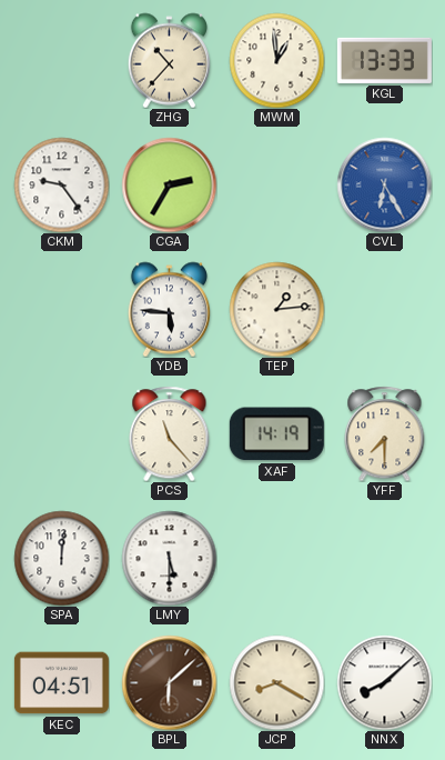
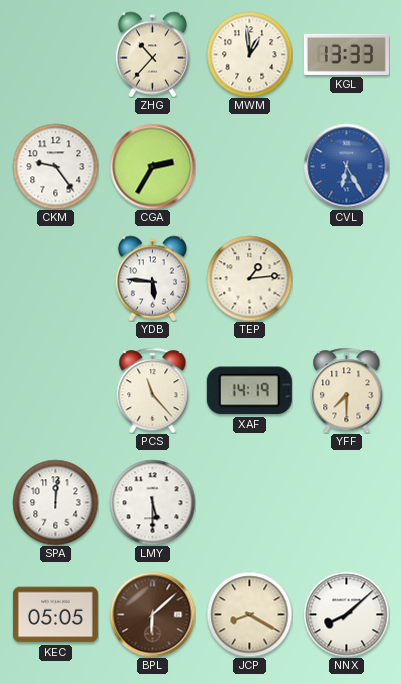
KEC: 04:51 -> 05:05 (55, 615)
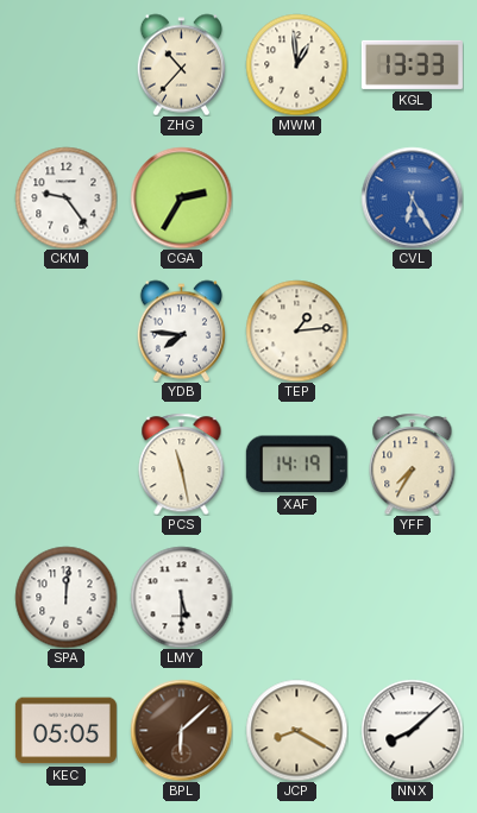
YDB: 5:46 -> 7:46 (181, 330)
PCS: 11:23 -> 11:28 (182, 464)
YFF: 7:30 -> 7:35 (413, 464)
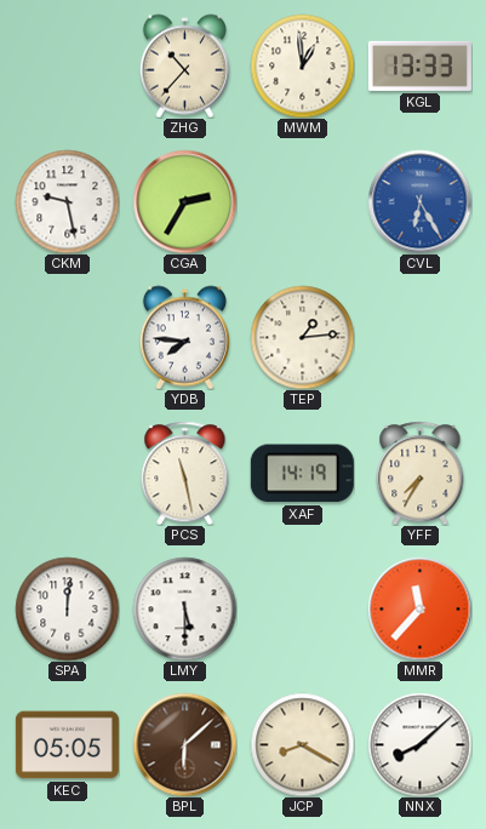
CKM: 9:24 -> 9:28 (67, 201)
MMR: none -> 11:37 (419, 608)
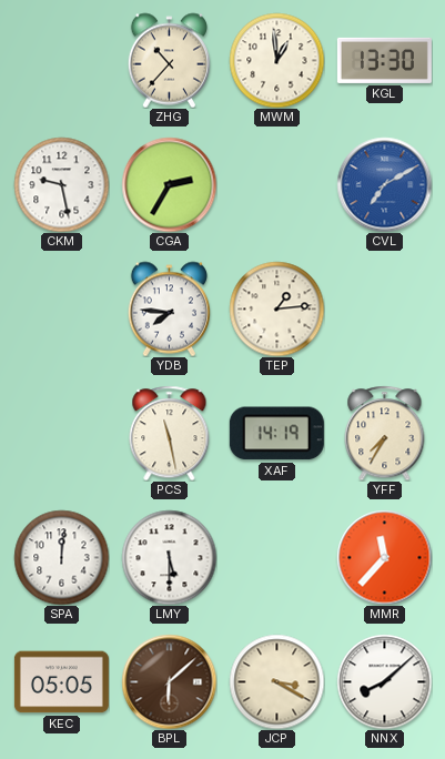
KGL: 13:33 -> 13:30 (384, 60)
CVL: 6:25 -> 7:10 (384, 184)
JCP: 8:20 -> 3:20 (276, 681)
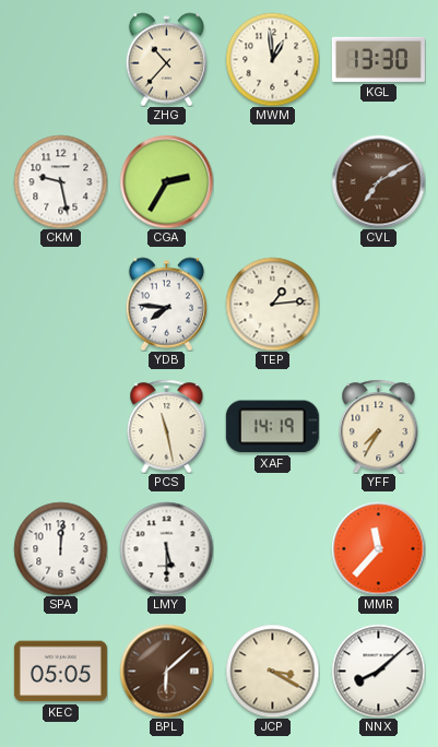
CVL dial: blue -> brown (378, 181)
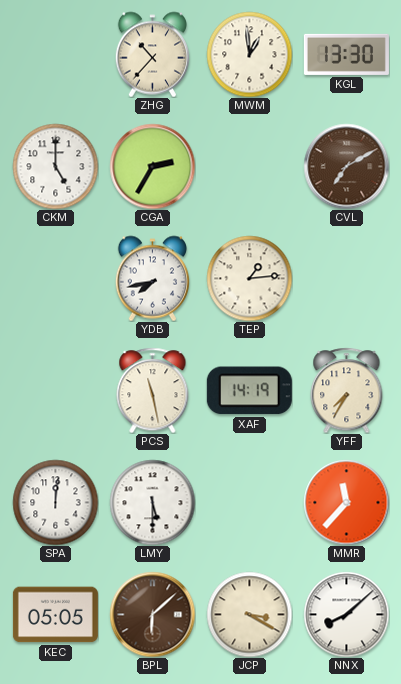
CKM: 9:28 -> 5:00 (55, 166)
YDB: 7:46 -> 7:43 (152, 278)
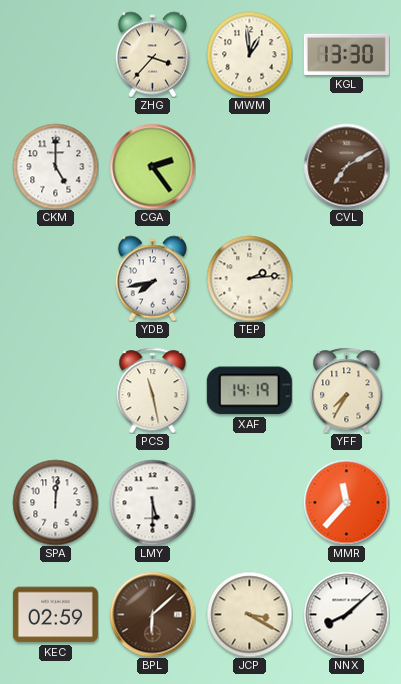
ZHG: 10:37 -> 3:37 (152, 54)
CGA: 2:35 -> 2:24 (152, 166)
TEP: 1:14 -> 2:14 (249, 278)
KEC: 05:05 -> 02:59 (55, 615)
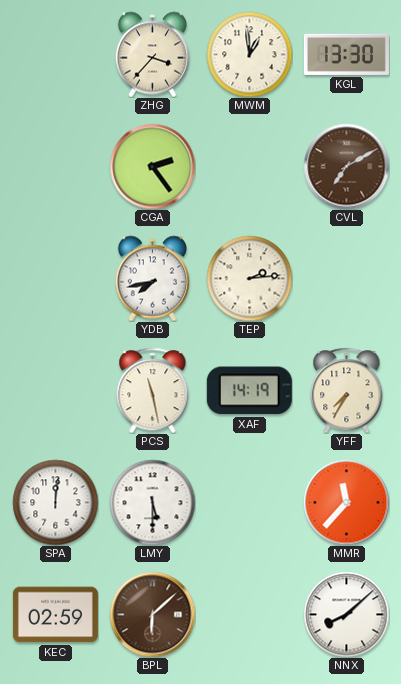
CKM: 5:00 -> none (55, 166)
JCP: 3:20 -> none (249, 614)
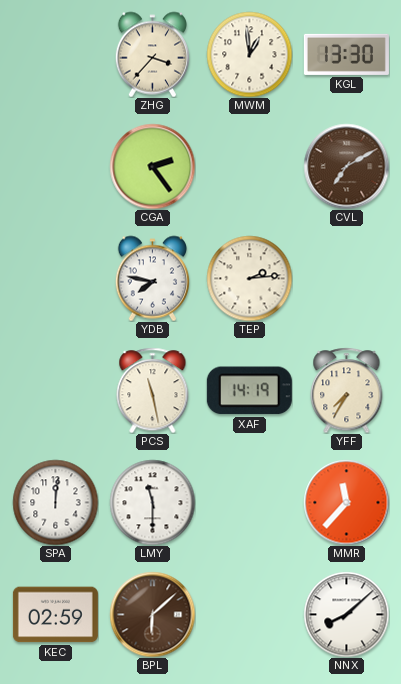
YDB: 7:43 -> 7:47 (152, 278)
LMY: 5:30 -> 11:30 (152, 502)
